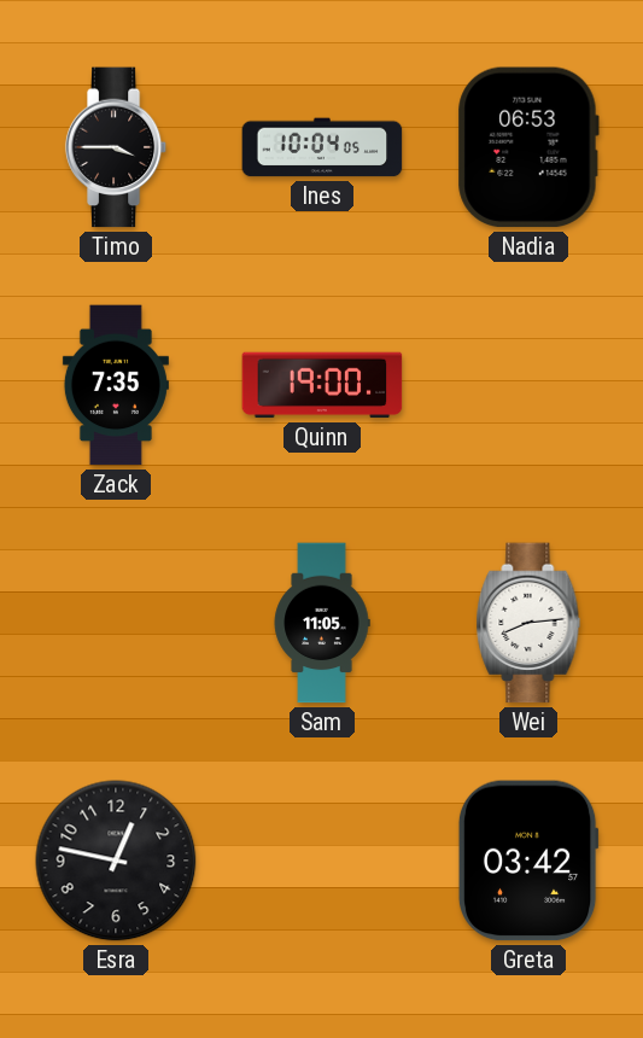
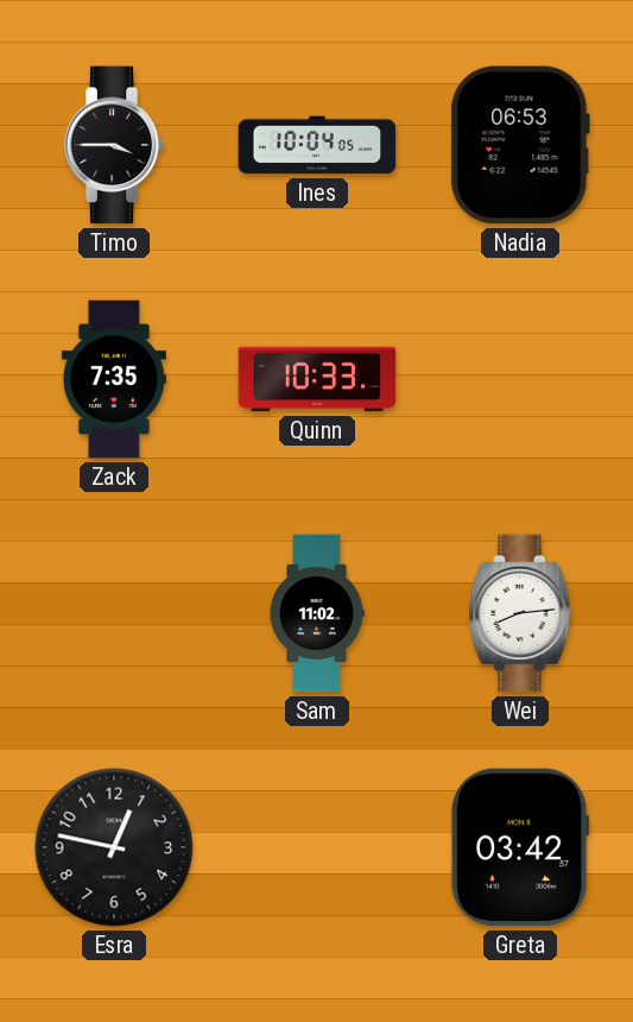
Quinn: 19:00 -> 10:33 (317, 379)
Sam: 11:05 -> 11:02 (317, 613)
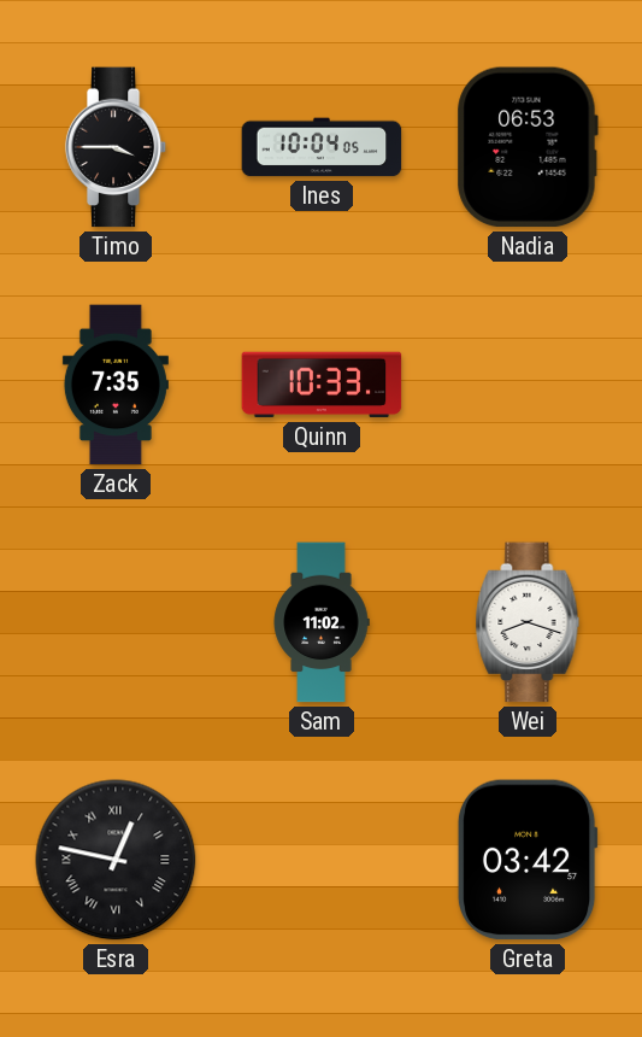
Wei: 8:14 -> 8:18 (528, 622)
Esra numerals: Arabic -> Roman (116, 860)
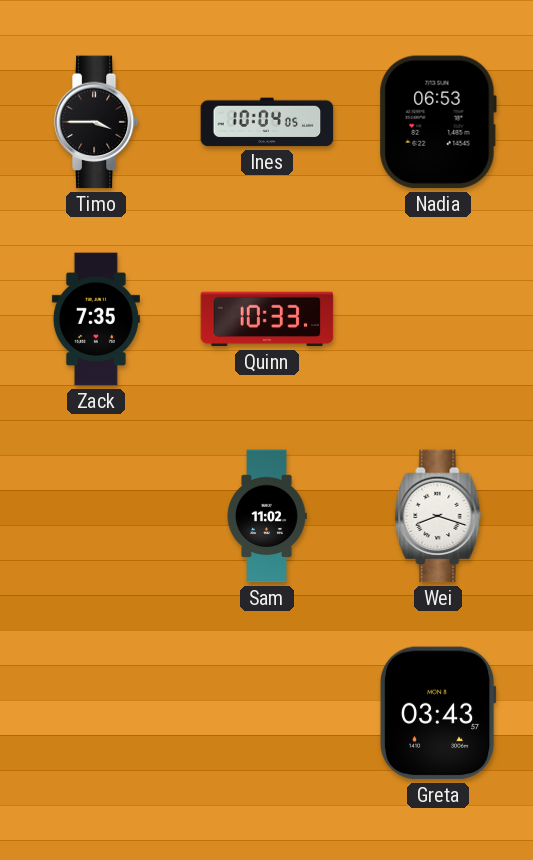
Esra: 12:47 -> none (116, 860)
Greta: 03:42 -> 03:43 (438, 713)
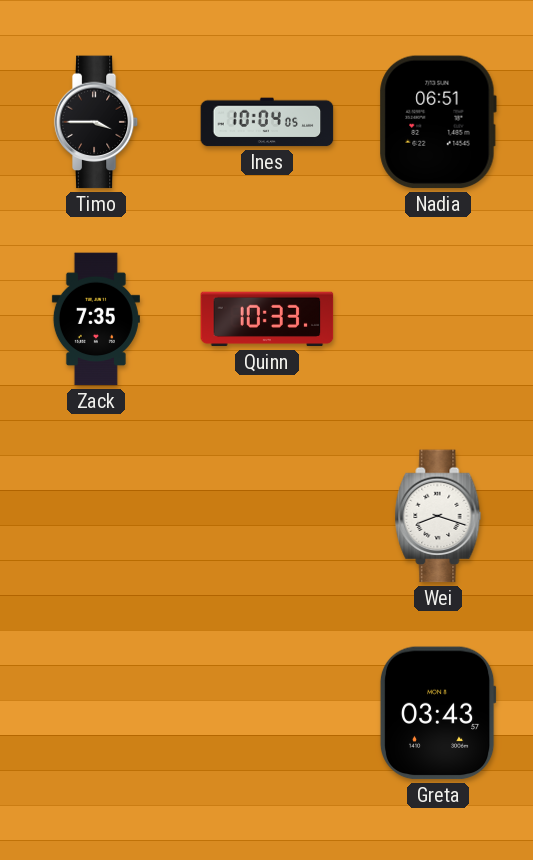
Nadia: 06:53 -> 06:51 (438, 122)
Sam: 11:02 -> none (267, 516)
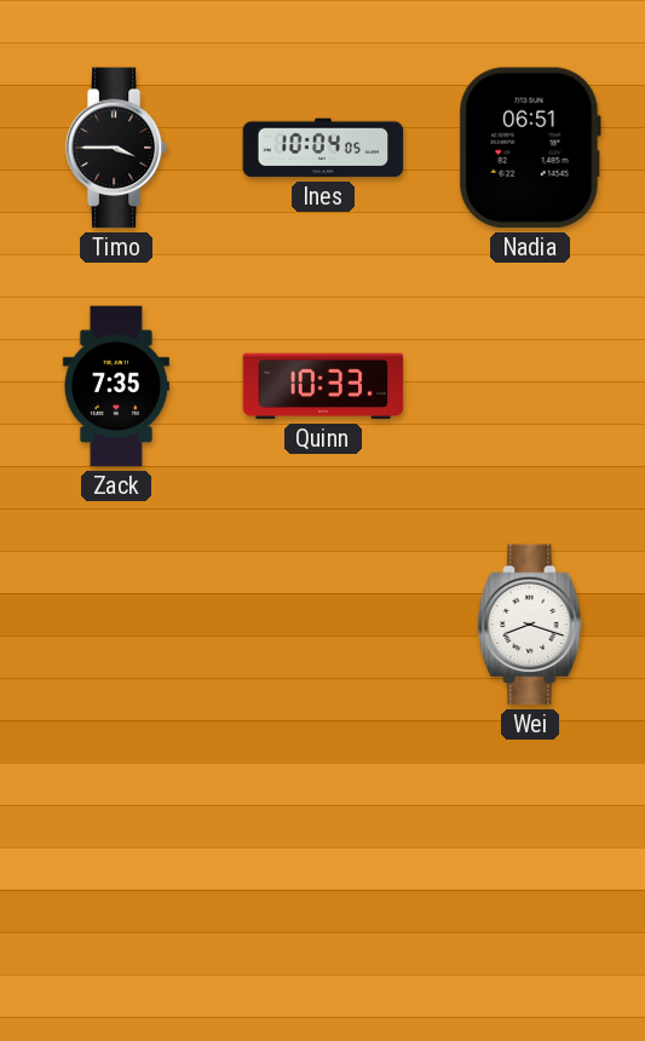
Greta: 03:43 -> none (438, 713)
